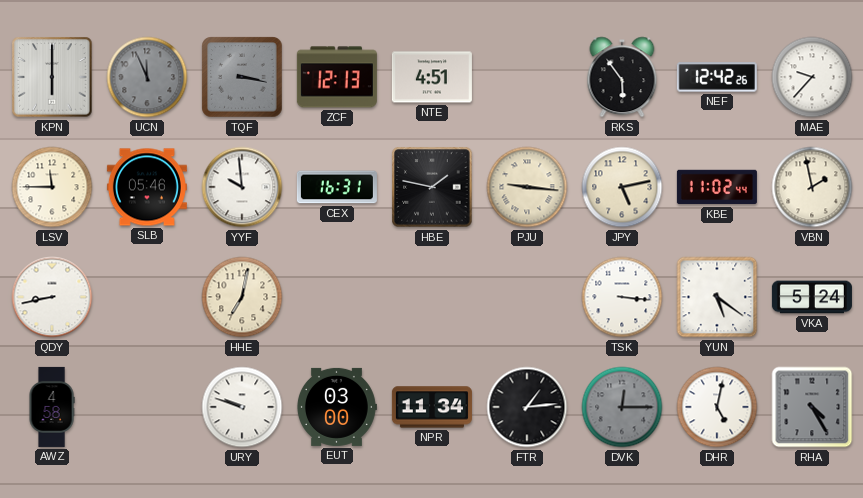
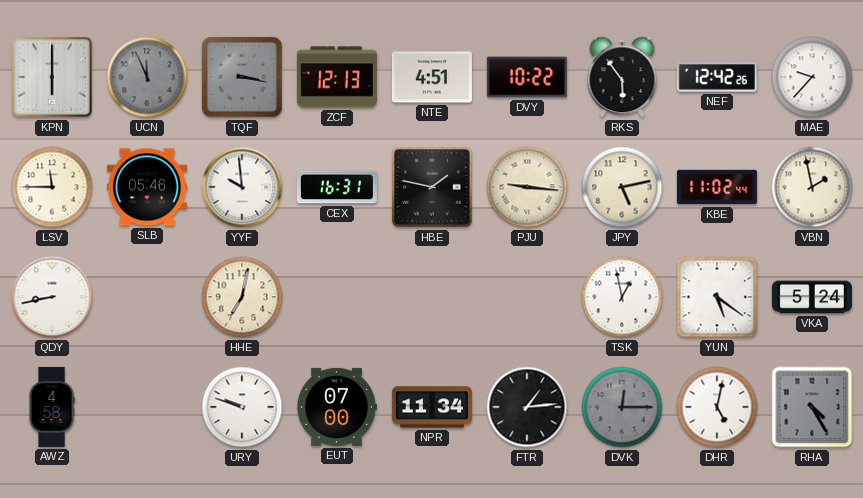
DVY: none -> 10:22 (527, 77)
TSK: 3:16 -> 12:58 (622, 297)
EUT: 03:00 -> 07:00 (337, 407)
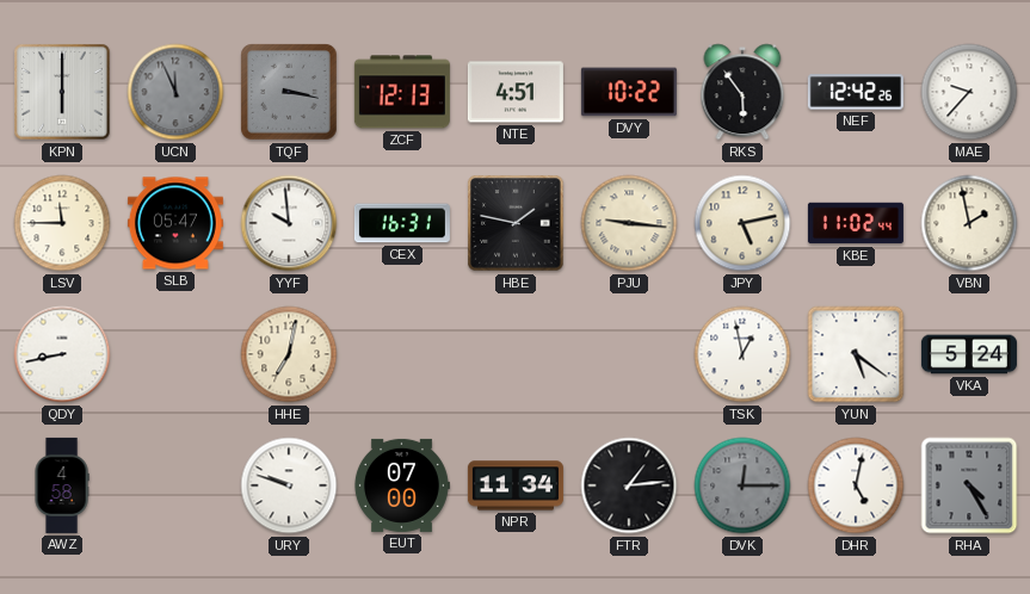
SLB: 05:46 -> 05:47 (175, 223)
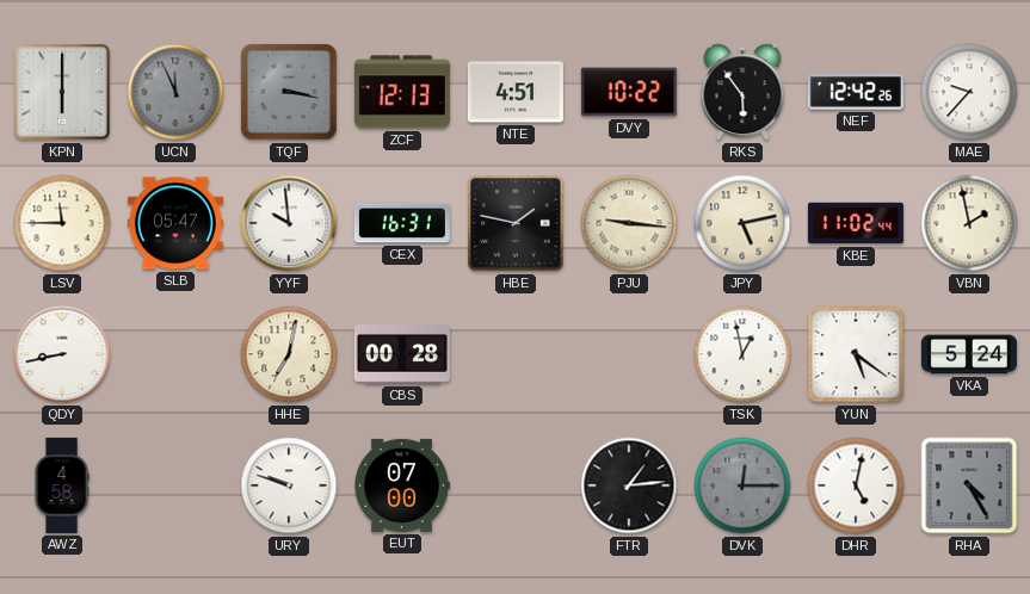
CBS: none -> 00:28 (402, 354)
NPR: 11:34 -> none (516, 485)
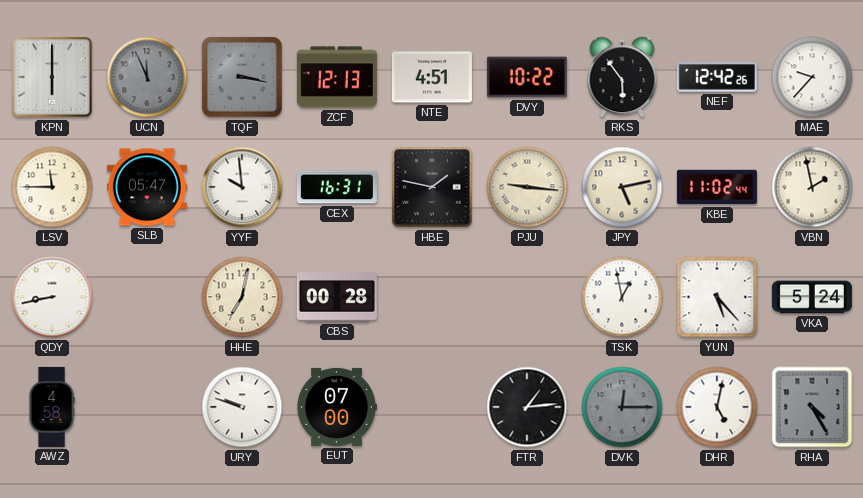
YUN: 5:21 -> 5:23 (717, 297)
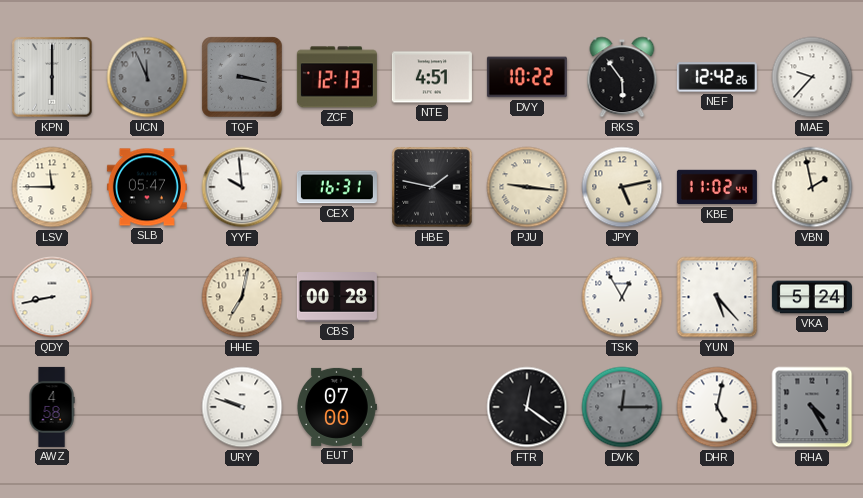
TSK: 12:58 -> 12:55 (622, 297)
FTR: 1:14 -> 12:21 (527, 407)
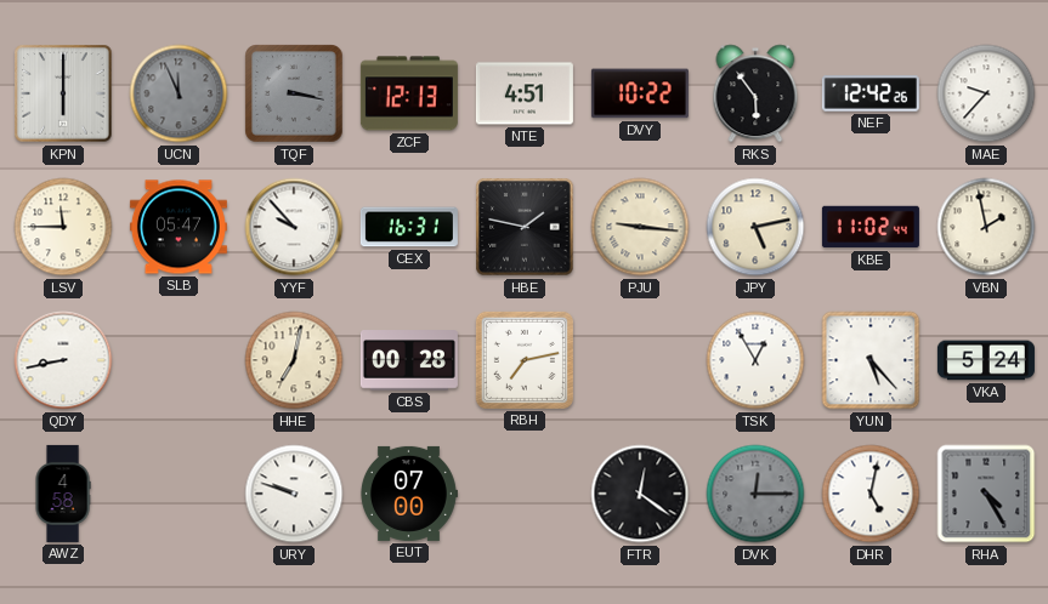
YYF: 9:59 -> 9:53 (294, 227)
RBH: none -> 7:13 (525, 360)
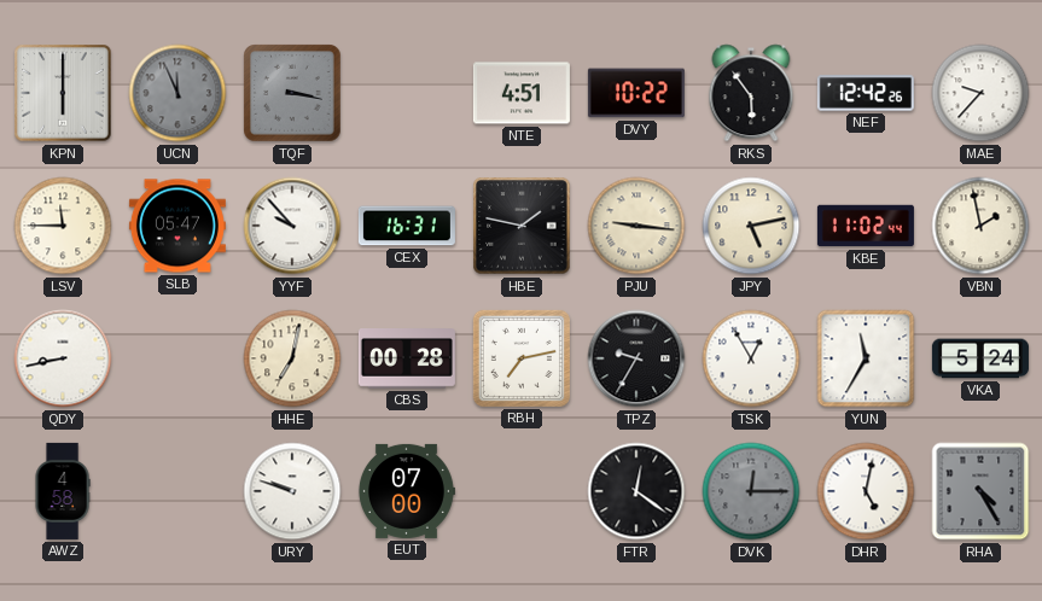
ZCF: 12:13 -> none (409, 93)
TPZ: none -> 9:35 (636, 358)
YUN: 5:23 -> 11:35 (866, 358)
